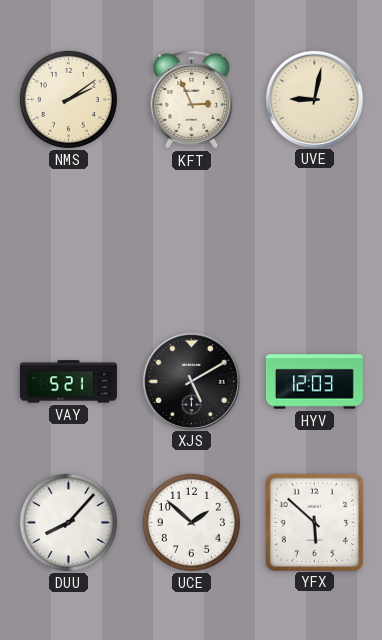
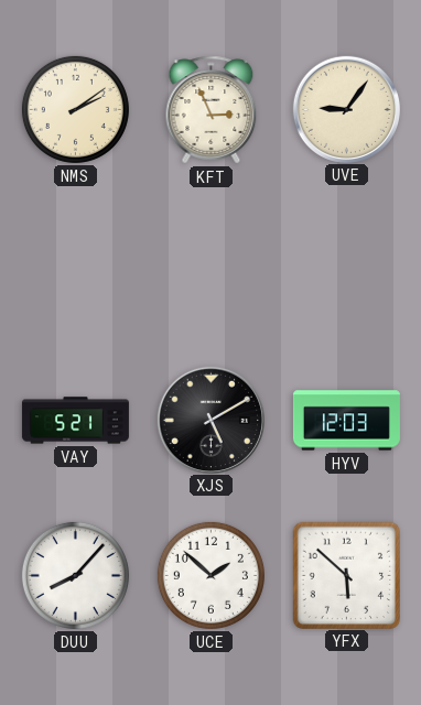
UVE: 9:02 -> 9:06 (346, 109)
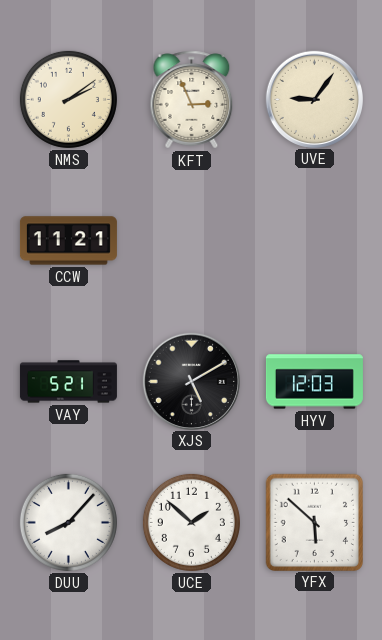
CCW: none -> 11:21 (68, 241)
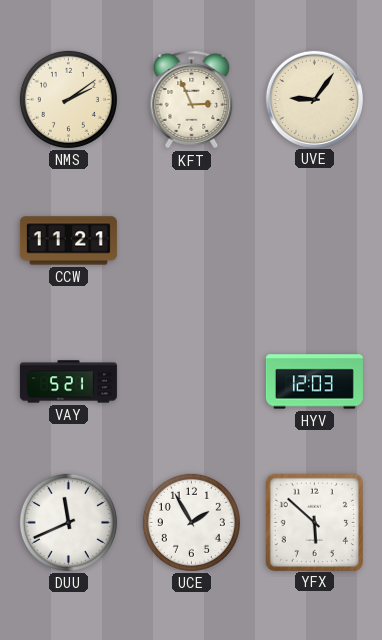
XJS: 5:10 -> none (191, 381)
DUU: 8:07 -> 11:41 (68, 522)
UCE: 1:52 -> 1:55 (191, 522)
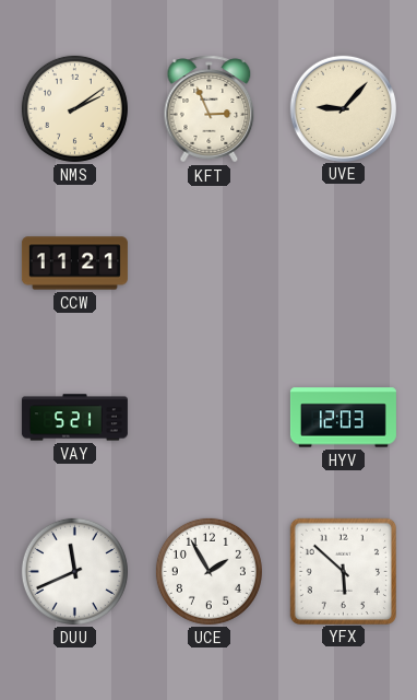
UVE: 9:06 -> 9:07 (343, 108)
